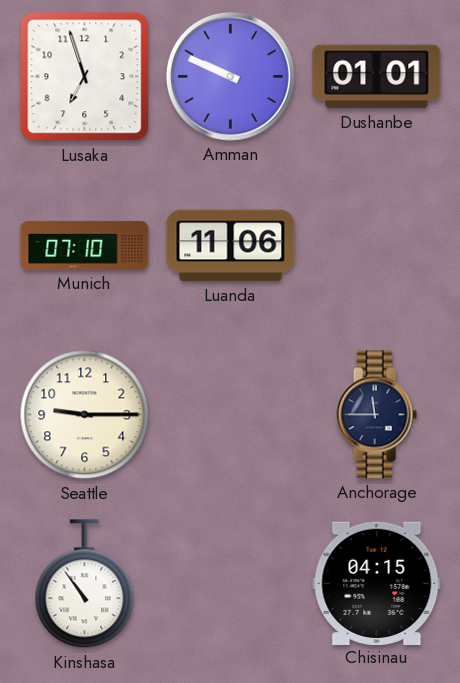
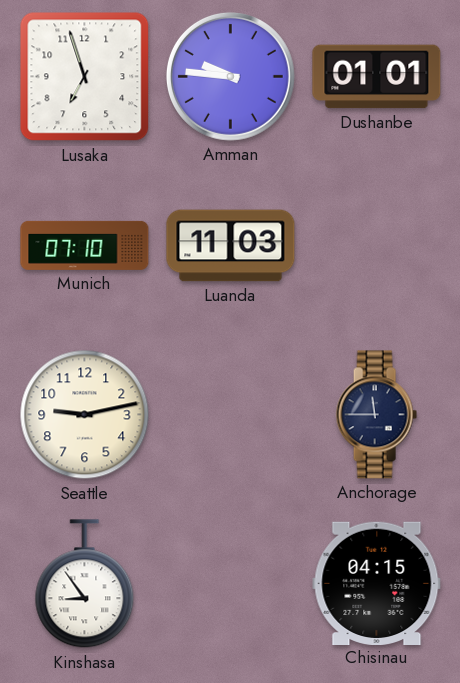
Amman: 9:49 -> 9:46 (230, 76)
Luanda: 11:06 -> 11:03 (231, 246)
Seattle: 9:15 -> 9:13 (85, 415)
Kinshasa: 10:54 -> 8:54 (85, 584)
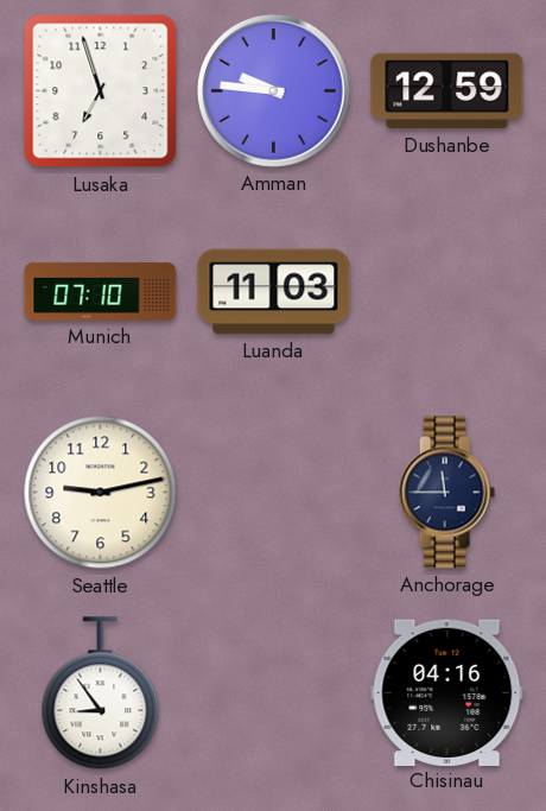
Dushanbe: 01:01 -> 12:59 (447, 91)
Chisinau: 04:15 -> 04:16 (447, 692)
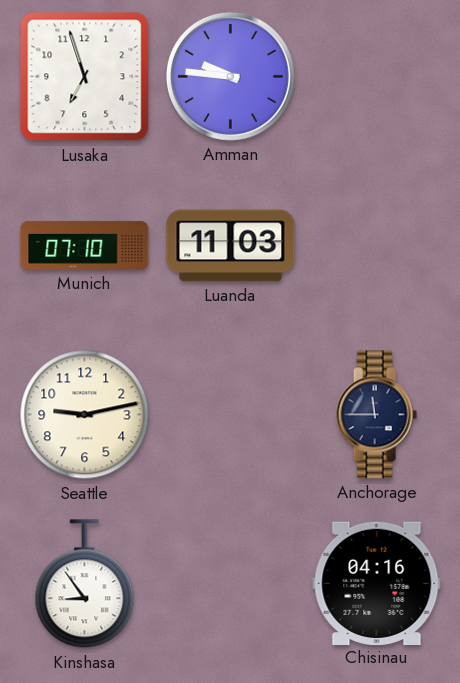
Dushanbe: 12:59 -> none (447, 91)
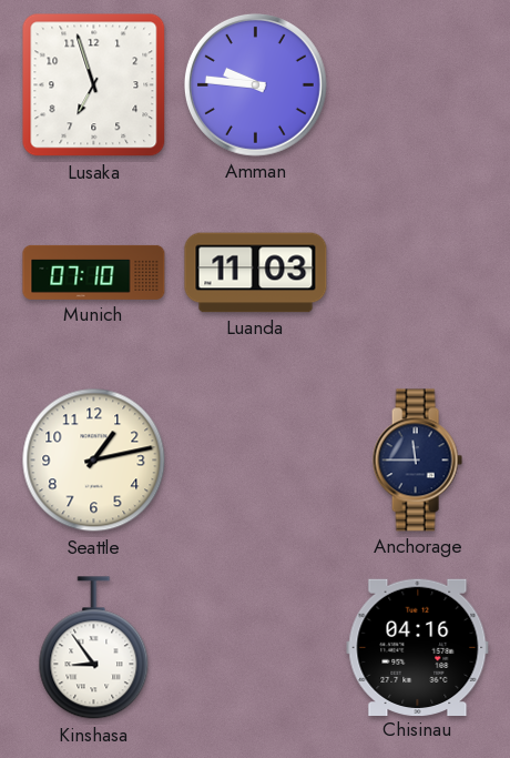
Seattle: 9:13 -> 1:13 (94, 461)
